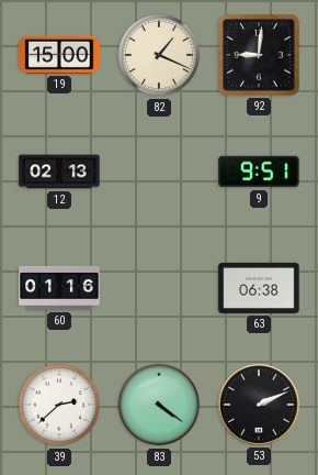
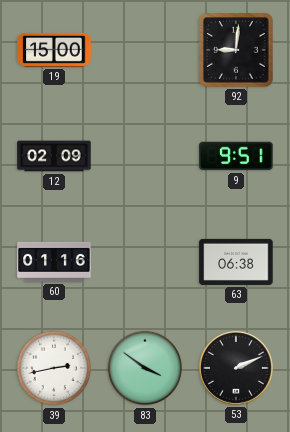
82: 1:19 -> none (159, 55)
12: 02:13 -> 02:09 (54, 156)
39: 2:38 -> 2:43 (54, 368)
83: 4:21 -> 3:51 (145, 368)
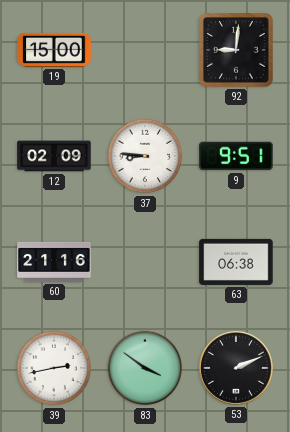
37: none -> 8:46 (145, 156)
60: 01:16 -> 21:16 (54, 262)
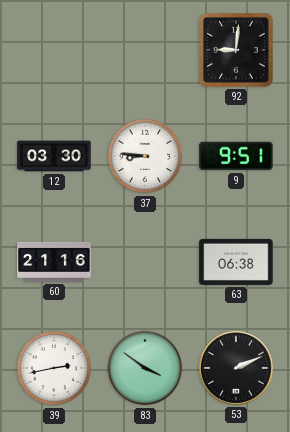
19: 15:00 -> none (54, 50)
12: 02:09 -> 03:30 (54, 156)
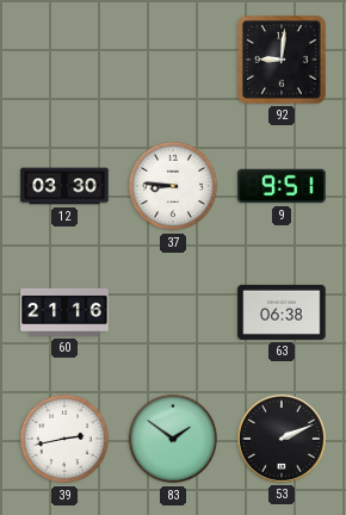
83: 3:51 -> 1:51 (173, 439)
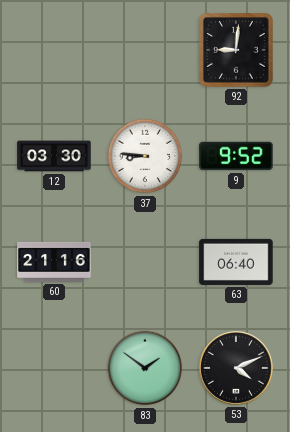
9: 9:51 -> 9:52 (236, 156)
63: 06:38 -> 06:40 (236, 262)
39: 2:43 -> none (64, 439)
53: 2:11 -> 4:11 (236, 368)
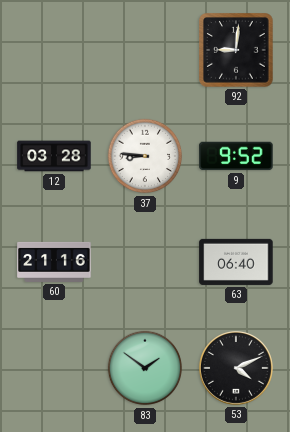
12: 03:30 -> 03:28 (54, 156)
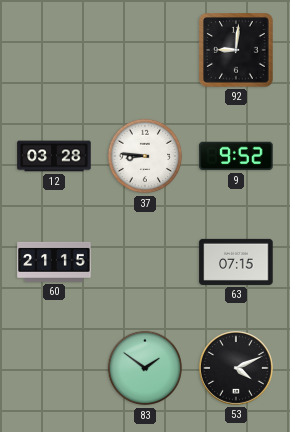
60: 21:16 -> 21:15 (54, 262)
63: 06:40 -> 07:15 (236, 262)
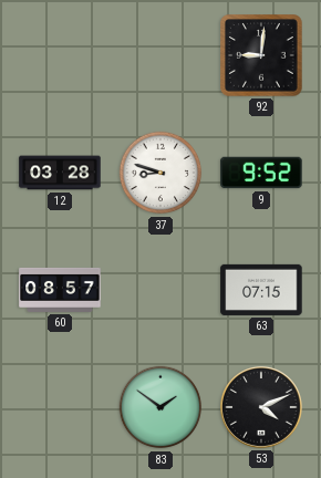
37: 8:46 -> 8:48 (161, 173)
60: 21:15 -> 08:57 (60, 290)
